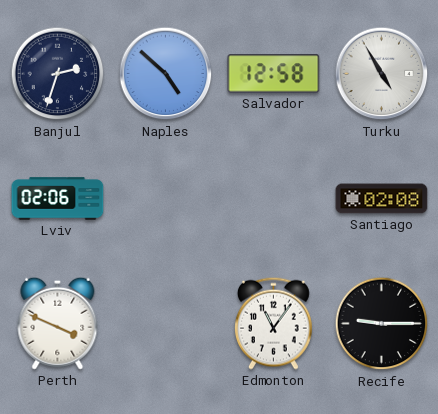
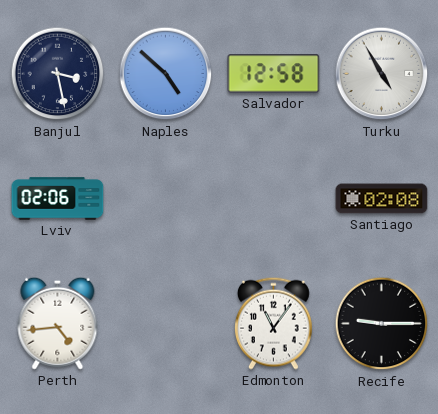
Banjul: 2:33 -> 3:28 (58, 74)
Perth: 3:49 -> 4:44 (58, 323)
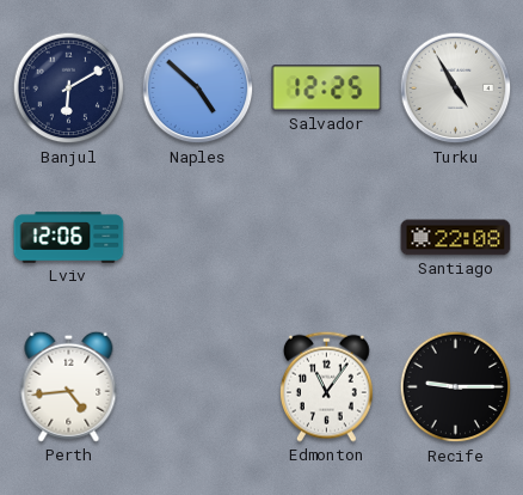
Banjul: 3:28 -> 6:10 (69, 88)
Salvador: 12:58 -> 12:25 (327, 88)
Lviv: 02:06 -> 12:06 (69, 238)
Santiago: 02:08 -> 22:08 (456, 238)
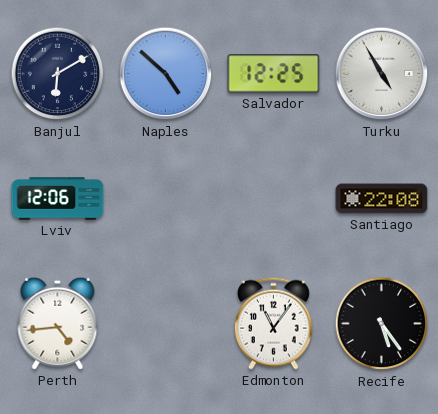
Recife: 9:15 -> 5:24 (382, 324)
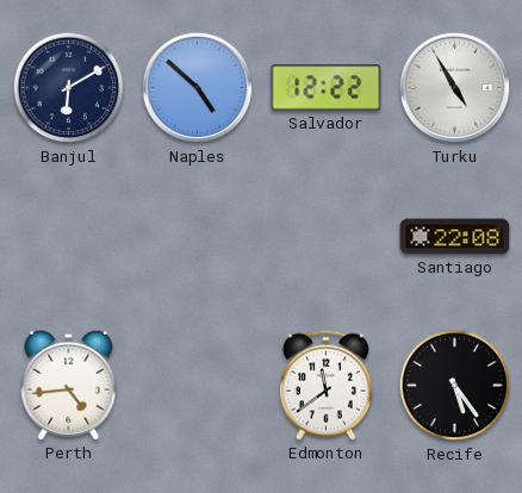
Salvador: 12:25 -> 12:22 (327, 88)
Lviv: 12:06 -> none (58, 199)
Edmonton: 11:06 -> 11:39 (325, 385)
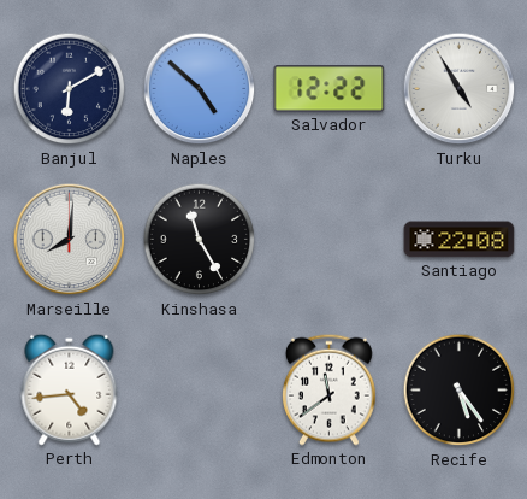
Marseille: none -> 8:01 (70, 240)
Kinshasa: none -> 11:25 (200, 240)
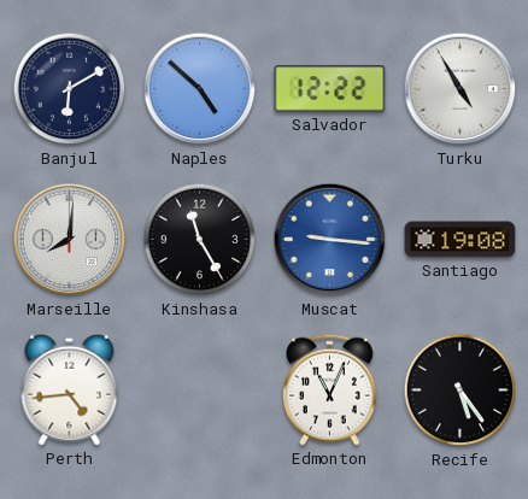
Muscat: none -> 9:16 (330, 240)
Santiago: 22:08 -> 19:08 (460, 240)
Edmonton: 11:39 -> 11:04 (329, 389)
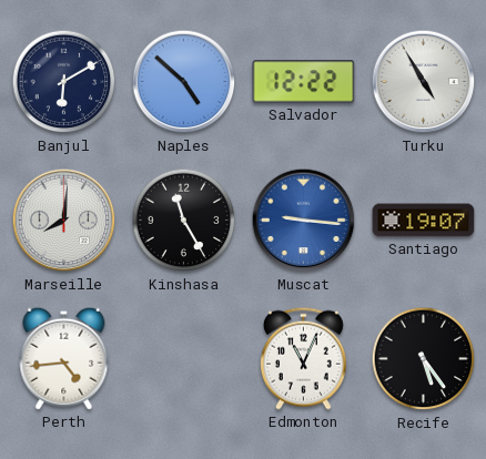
Santiago: 19:08 -> 19:07 (424, 221)
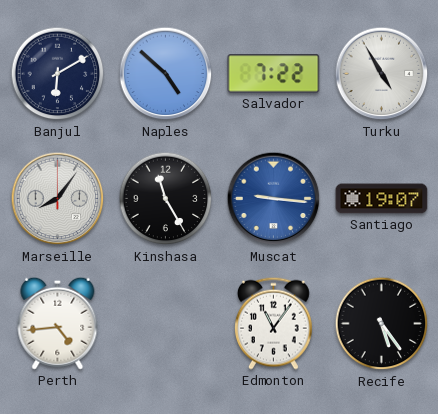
Salvador: 12:22 -> 7:22 (274, 74)
Marseille: 8:01 -> 8:06 (58, 199)
Edmonton: 11:04 -> 11:06 (273, 323)
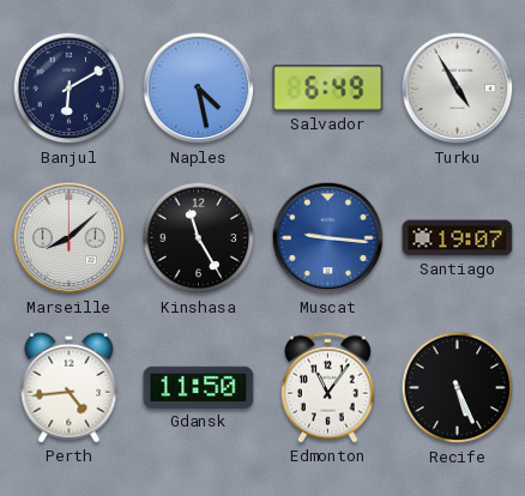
Naples: 4:52 -> 4:28 (199, 89)
Salvador: 7:22 -> 6:49 (328, 89)
Marseille: 8:06 -> 8:08 (70, 238)
Gdansk: none -> 11:50 (199, 387)
Recife: 5:24 -> 5:26 (458, 388)
